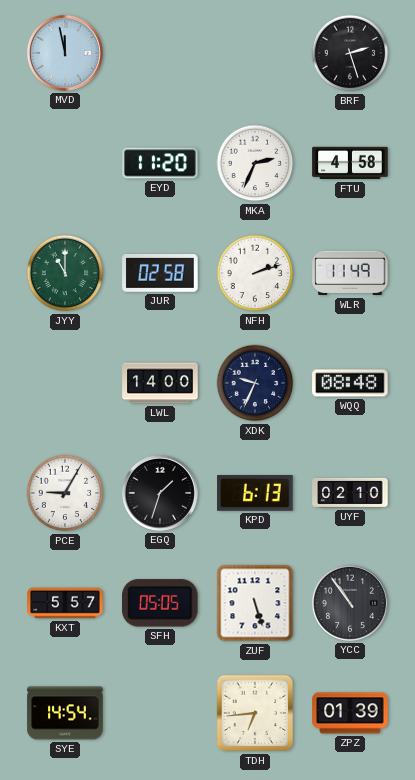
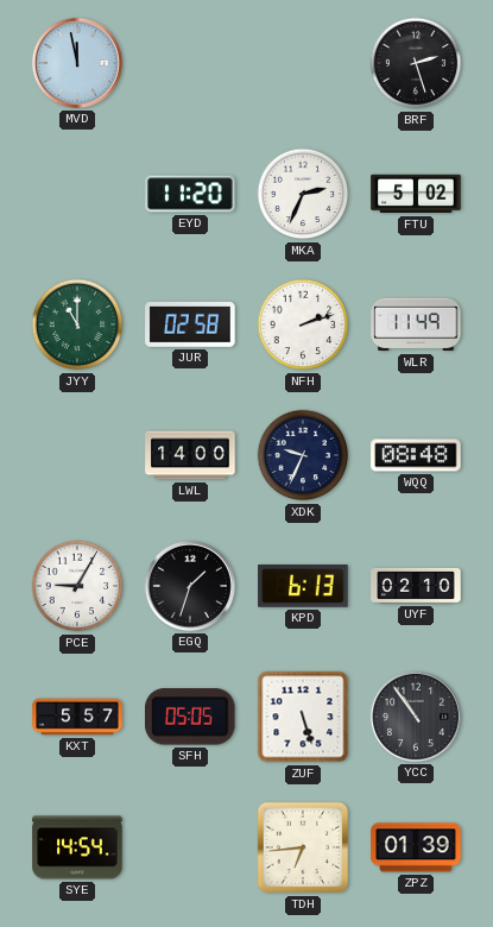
FTU: 4:58 -> 5:02 (416, 194)
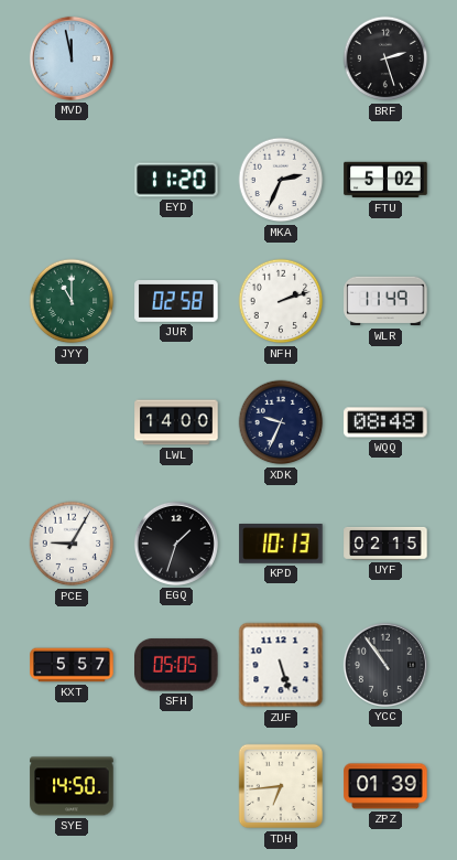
KPD: 6:13 -> 10:13 (281, 545)
UYF: 02:10 -> 02:15 (385, 544)
SYE: 14:54 -> 14:50 (72, 786)
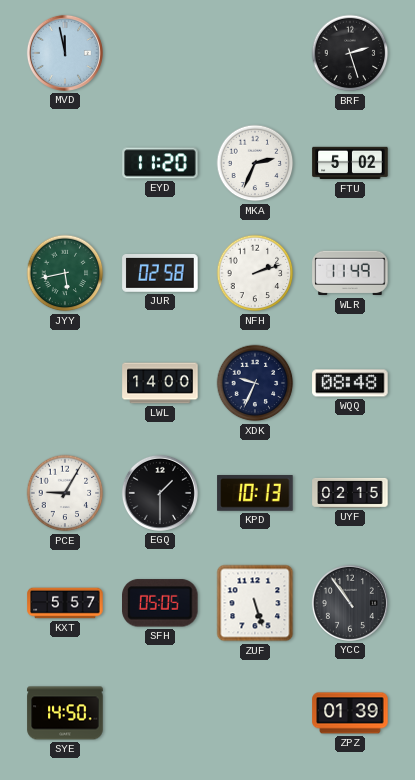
JYY: 11:00 -> 5:43 (65, 273)
EGQ: 1:33 -> 1:30 (160, 493)
TDH: 6:44 -> none (281, 786)
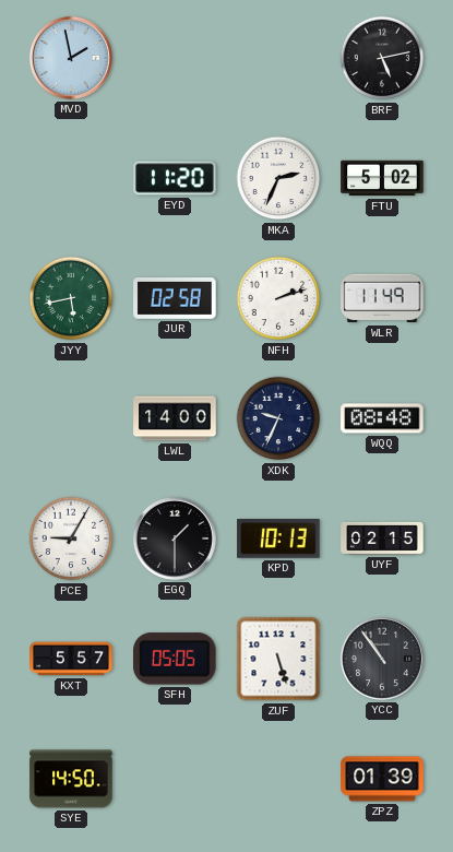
MVD: 11:58 -> 1:58 (71, 58)
BRF: 2:27 -> 5:13 (382, 58)
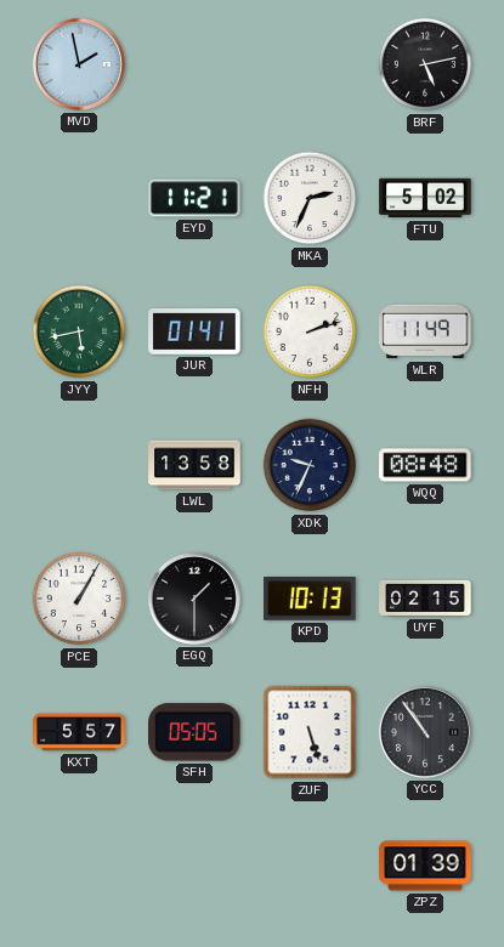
EYD: 11:20 -> 11:21 (194, 198)
JUR: 02:58 -> 01:41 (194, 333)
LWL: 14:00 -> 13:58 (194, 465)
PCE: 9:05 -> 1:05 (79, 599)
SYE: 14:50 -> none (71, 779)
